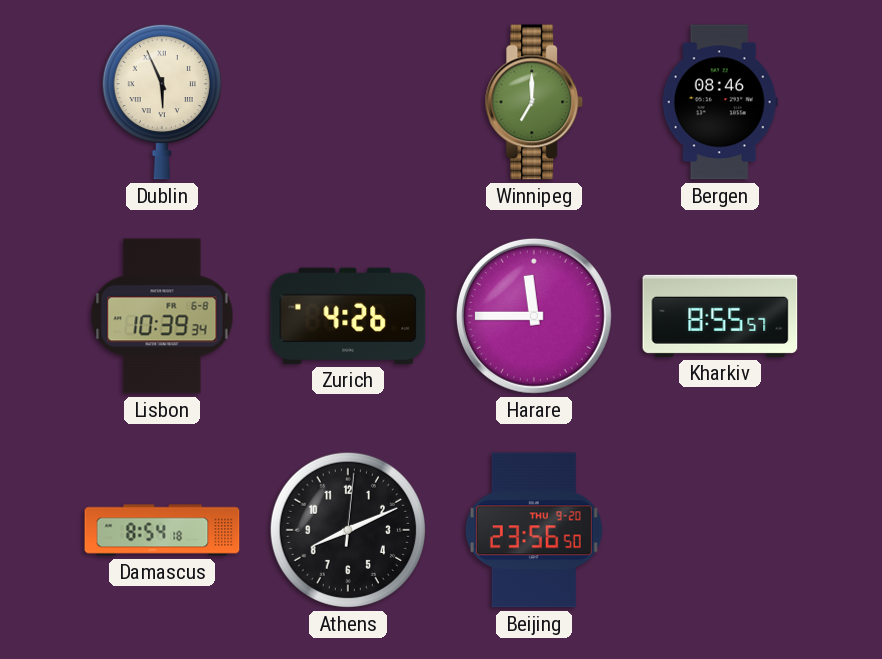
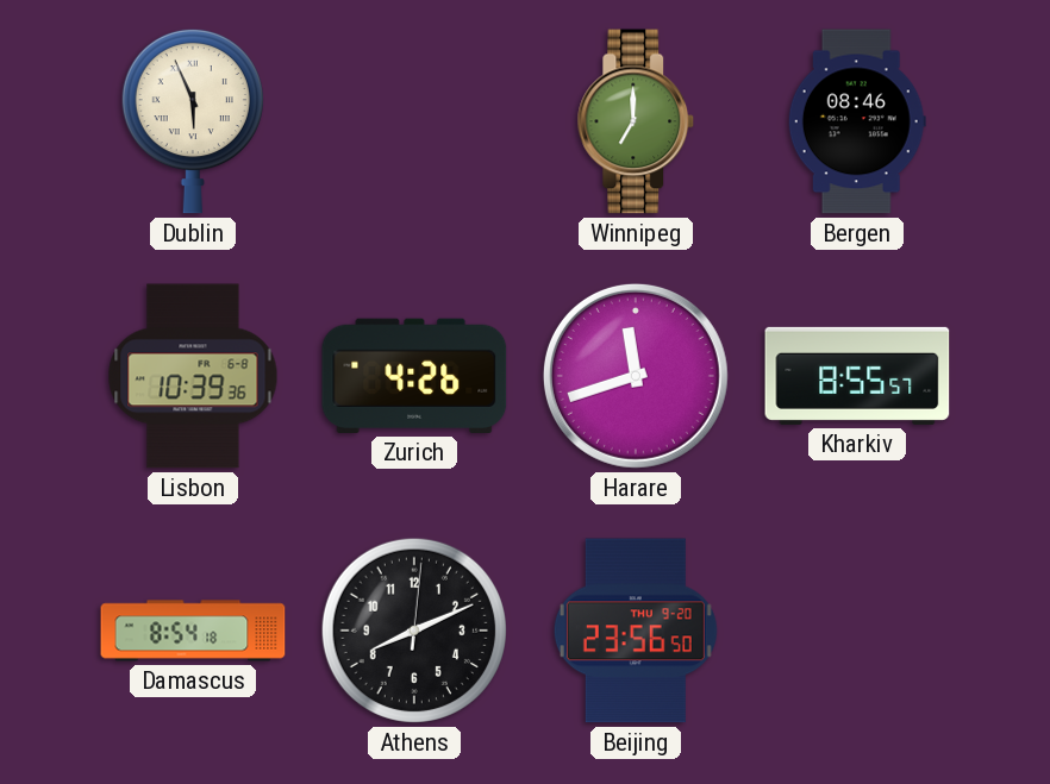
Lisbon: 10:39:34 -> 10:39:36 (193, 376)
Harare: 11:45 -> 11:42 (636, 376)
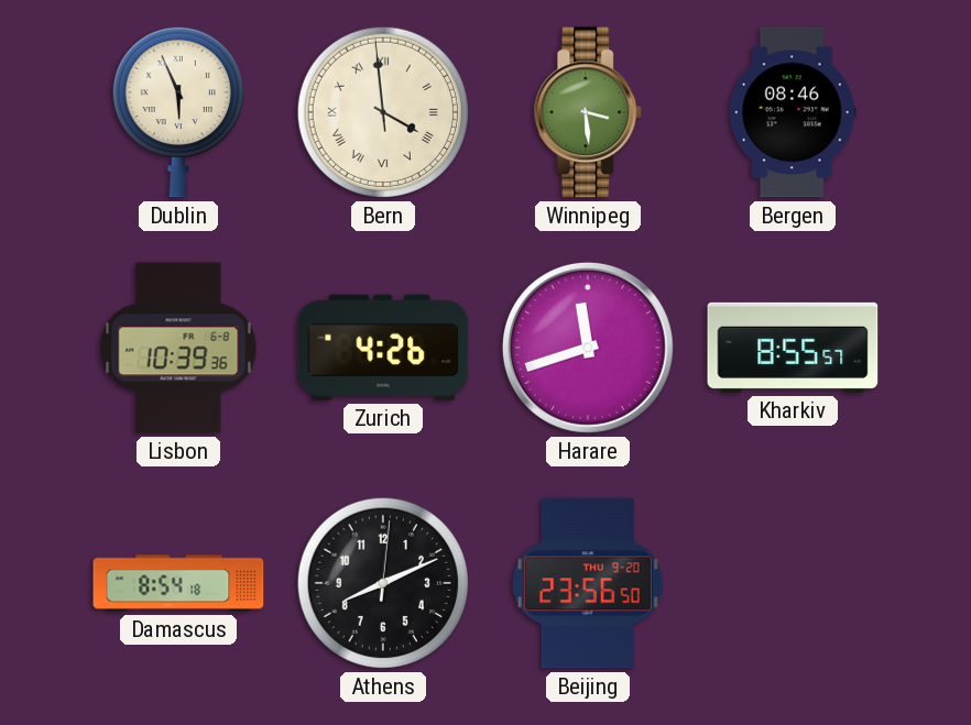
Bern: none -> 3:58 (383, 112)
Winnipeg: 7:00 -> 3:29 (588, 112)
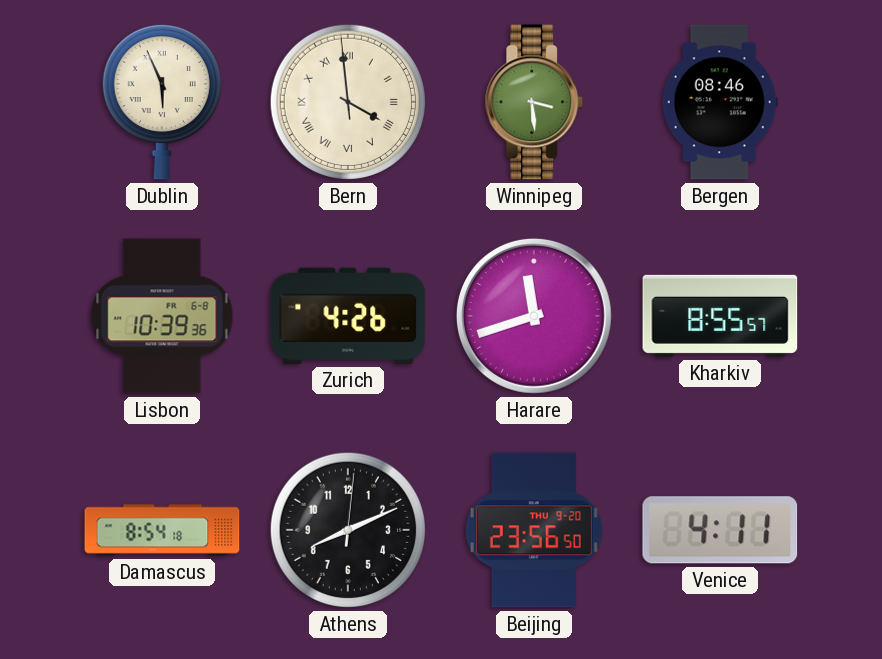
Venice: none -> 4:11 (720, 530)
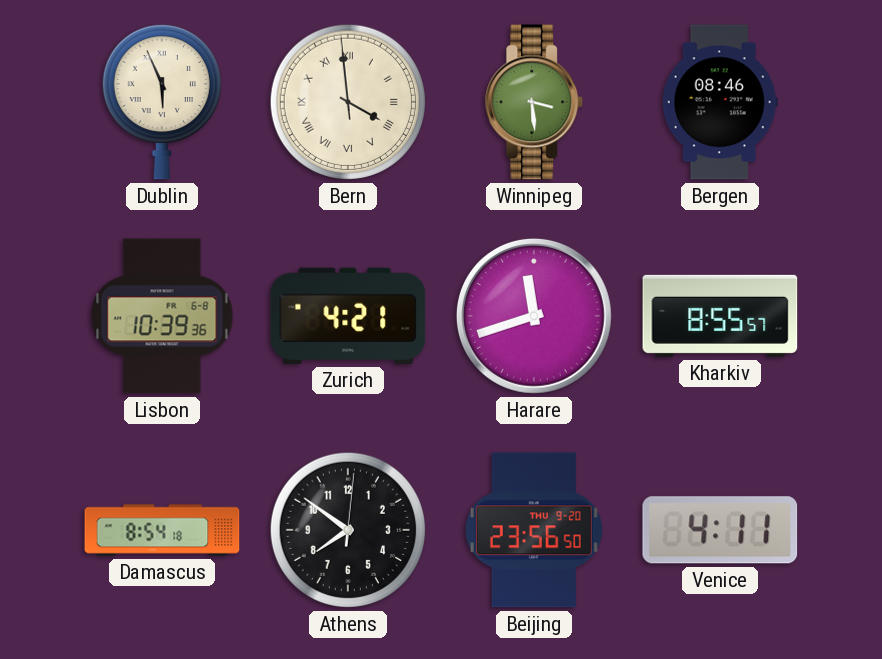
Zurich: 4:26 -> 4:21 (348, 316)
Athens: 8:11 -> 7:51 (348, 530)
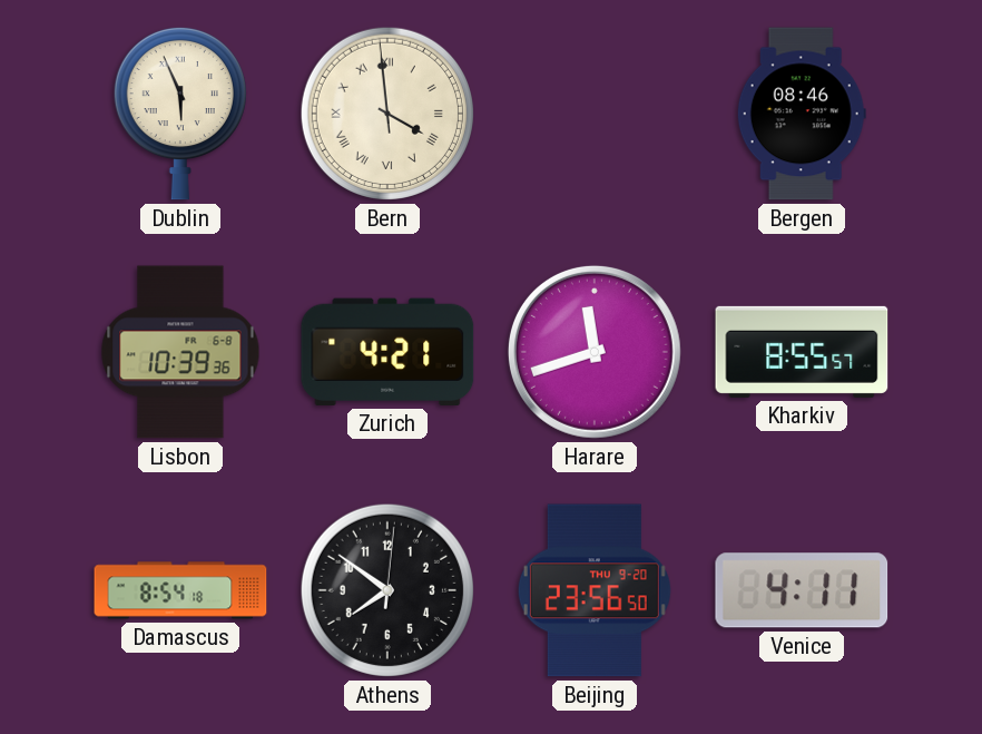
Winnipeg: 3:29 -> none (534, 102)
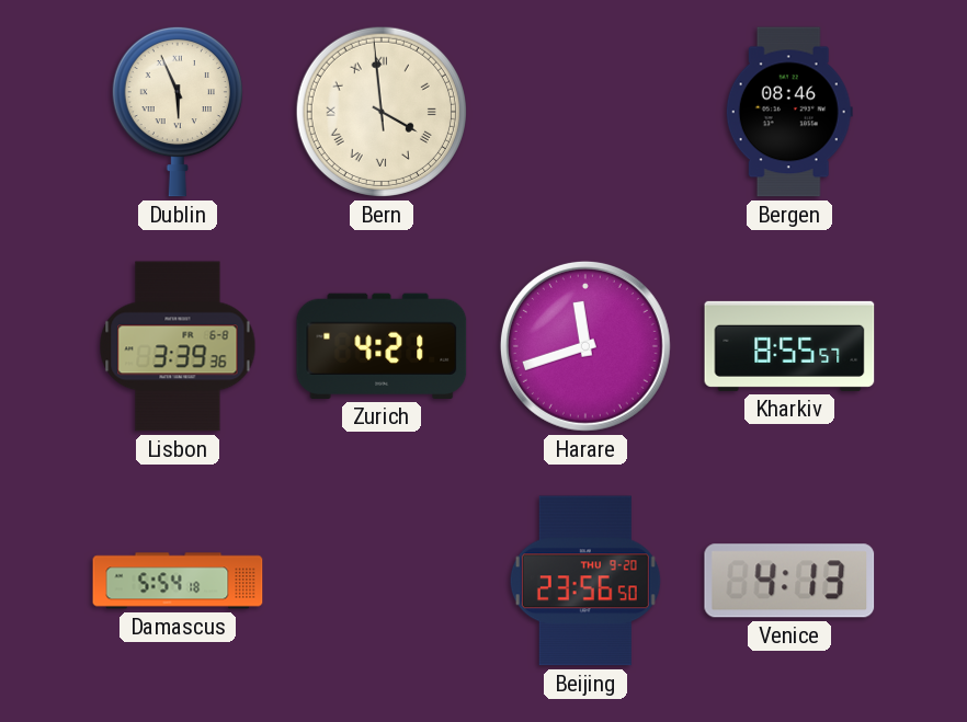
Lisbon: 10:39 -> 3:39 (178, 346)
Damascus: 8:54 -> 5:54 (178, 581)
Athens: 7:51 -> none (387, 590)
Venice: 4:11 -> 4:13 (789, 581)
